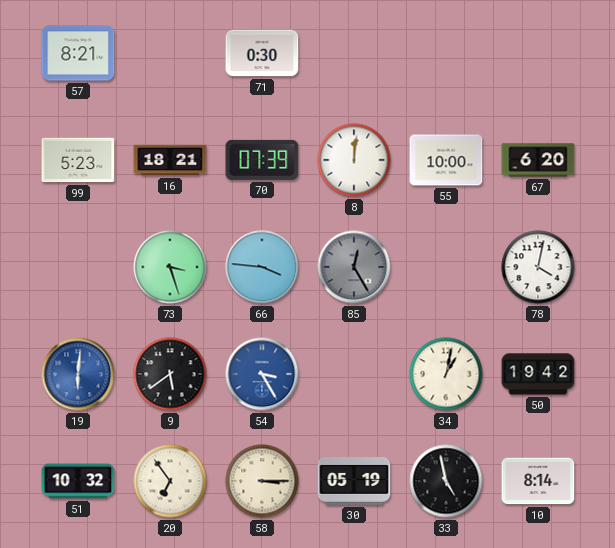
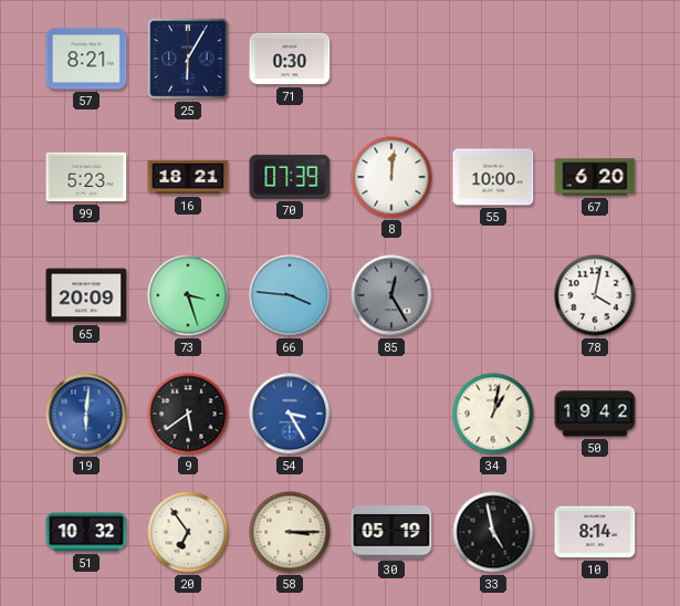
25: none -> 6:05 (188, 59)
65: none -> 20:09 (86, 295)
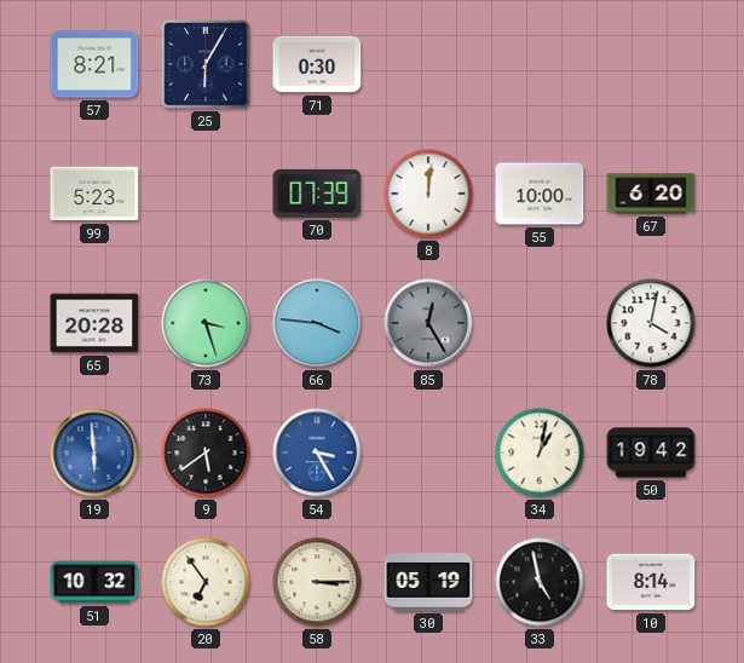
16: 18:21 -> none (188, 177)
65: 20:09 -> 20:28 (94, 323)
19: 6:01 -> 5:59 (94, 452)
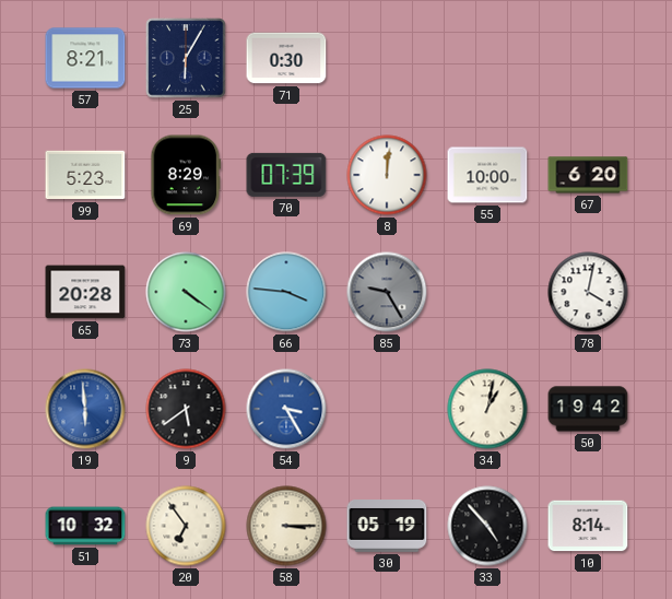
69: none -> 8:29 (186, 175)
73: 3:27 -> 4:21 (186, 292)
85: 12:25 -> 9:25 (387, 292)
33: 4:58 -> 4:53 (487, 526)
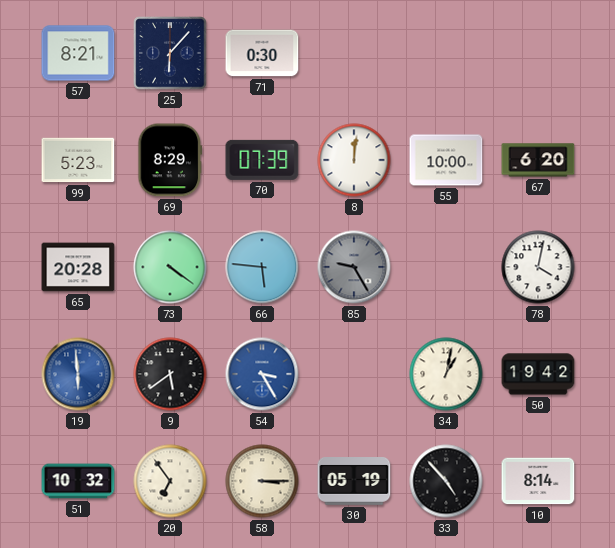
25: 6:05 -> 6:07 (170, 53)
66: 3:46 -> 5:46 (262, 267)
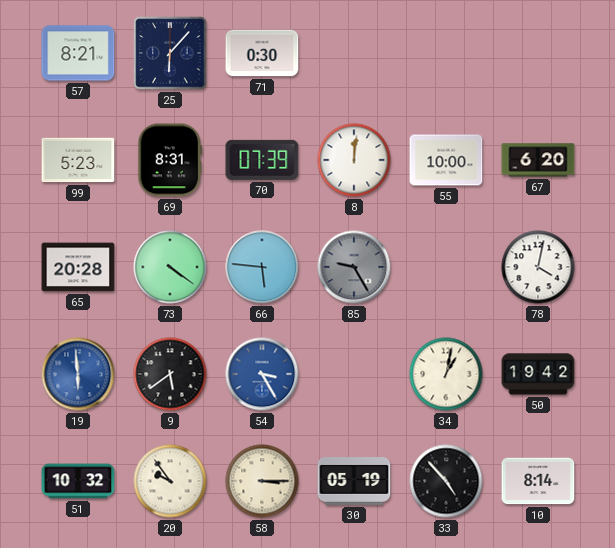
69: 8:29 -> 8:31 (170, 160)
20: 6:54 -> 9:54 (170, 481)
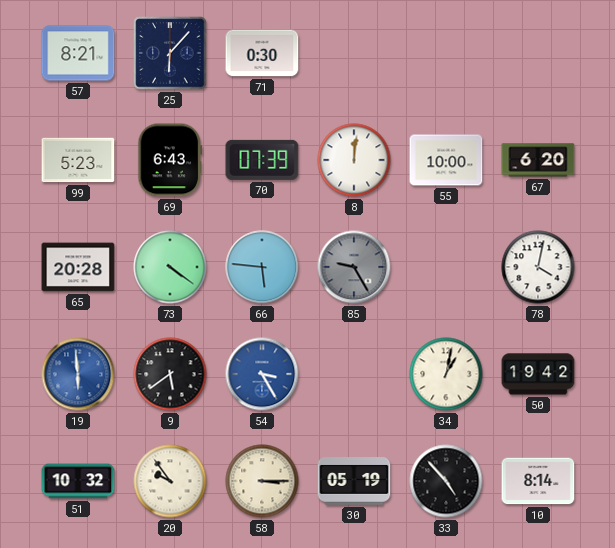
69: 8:31 -> 6:43 (170, 160)
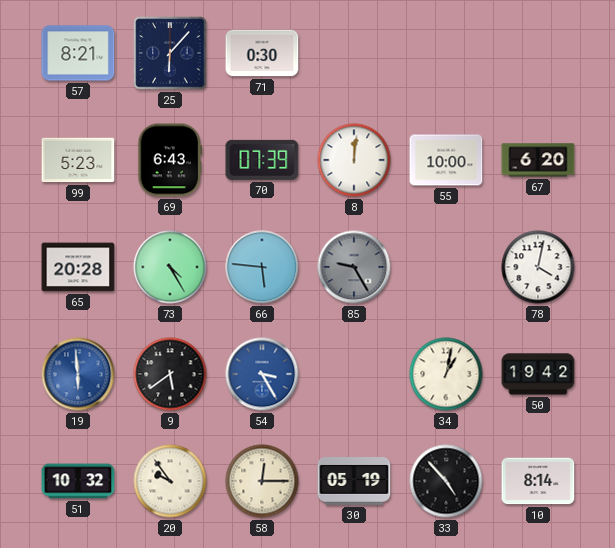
73: 4:21 -> 4:25 (170, 267)
58: 3:15 -> 12:15 (262, 481)
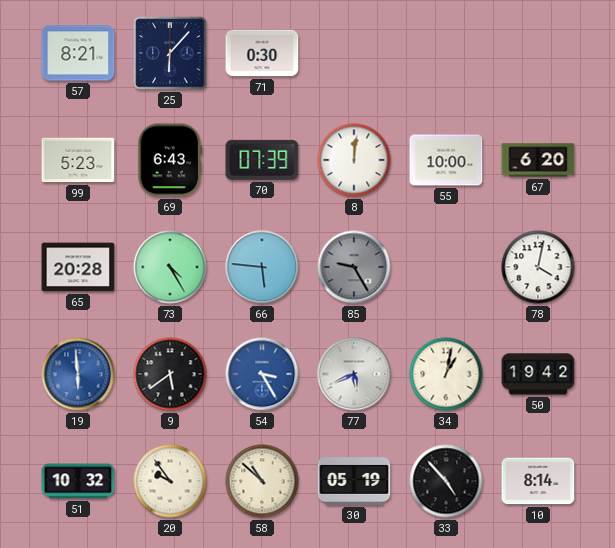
77: none -> 5:41 (354, 374)
58: 12:15 -> 10:52 (262, 481)
